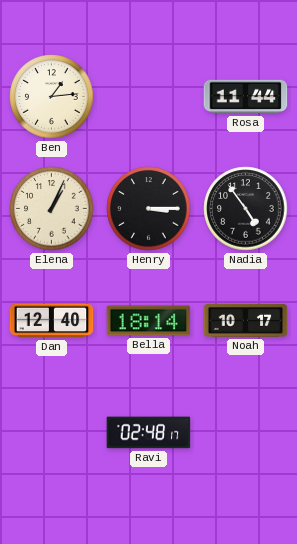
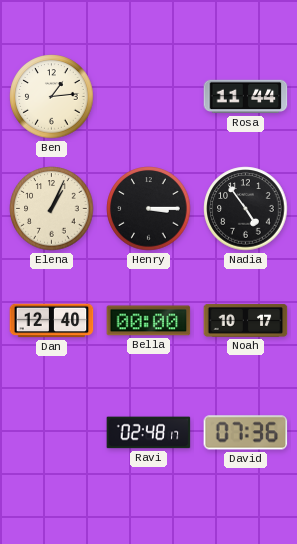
Bella: 18:14 -> 00:00 (149, 321)
David: none -> 07:36 (246, 433)
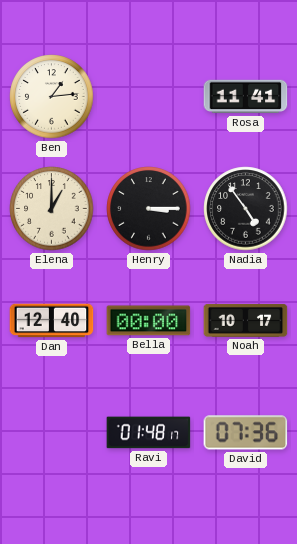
Rosa: 11:44 -> 11:41 (246, 97)
Elena: 1:04 -> 1:00 (52, 209)
Ravi: 02:48 -> 01:48 (149, 433)
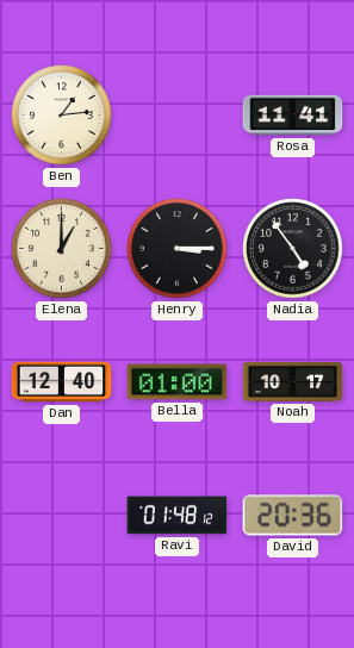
Bella: 00:00 -> 01:00 (178, 382)
Ravi: 01:48:17 -> 01:48:12 (178, 516)
David: 07:36 -> 20:36 (293, 516)
